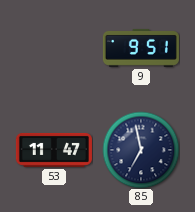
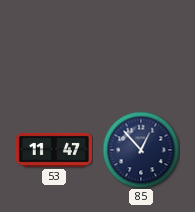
9: 9:51 -> none (141, 48)
85: 6:58 -> 12:53 (141, 150)
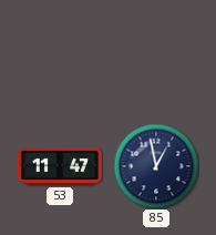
85: 12:53 -> 12:58 (156, 166)
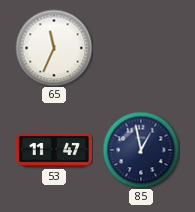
65: none -> 11:34 (54, 48)
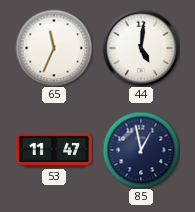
44: none -> 5:01 (141, 48)
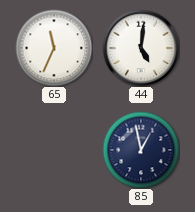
53: 11:47 -> none (54, 150)
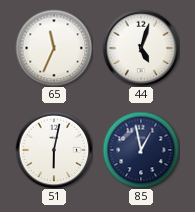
44: 5:01 -> 5:03 (141, 48)
51: none -> 6:02 (54, 150)
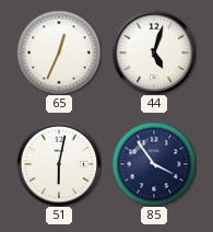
65: 11:34 -> 12:34 (59, 53)
85: 12:58 -> 3:54 (154, 164)
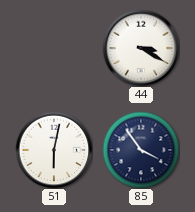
65: 12:34 -> none (59, 53)
44: 5:03 -> 3:20 (141, 48)
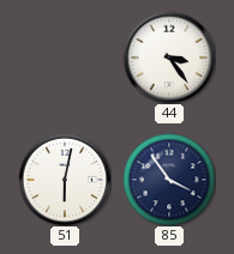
44: 3:20 -> 3:24 (169, 58)
